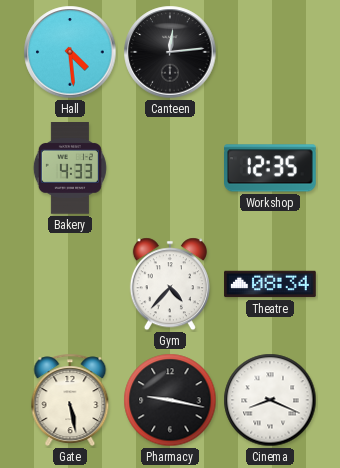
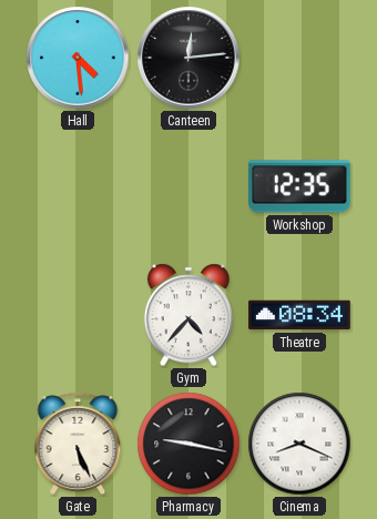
Bakery: 4:33 -> none (70, 168)
Gate: 5:28 -> 5:26 (78, 444)
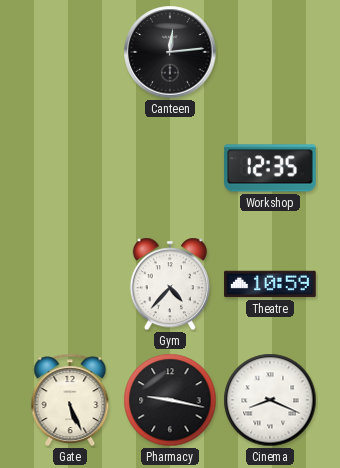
Hall: 4:29 -> none (78, 58)
Theatre: 08:34 -> 10:59 (270, 284)
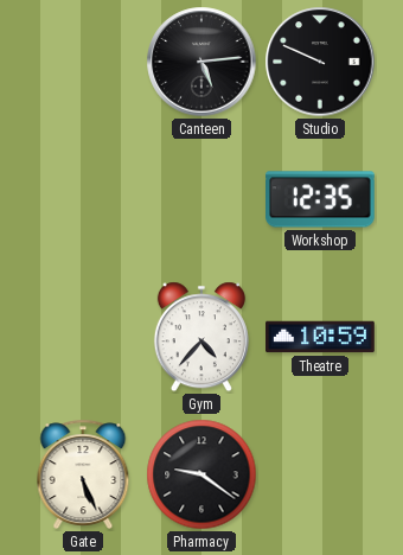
Canteen: 12:14 -> 5:14 (201, 62)
Studio: none -> 9:49 (320, 62)
Pharmacy: 9:17 -> 9:21 (201, 474)
Cinema: 8:19 -> none (270, 400)
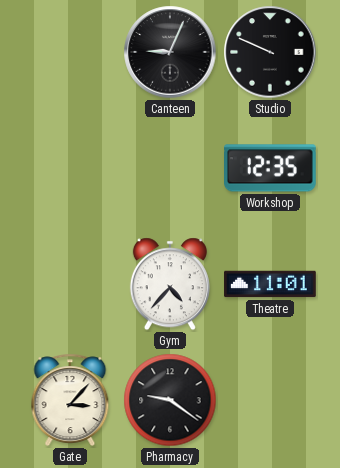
Canteen: 5:14 -> 9:04 (170, 52)
Theatre: 10:59 -> 11:01 (270, 284)
Gate: 5:26 -> 3:07 (70, 400)
